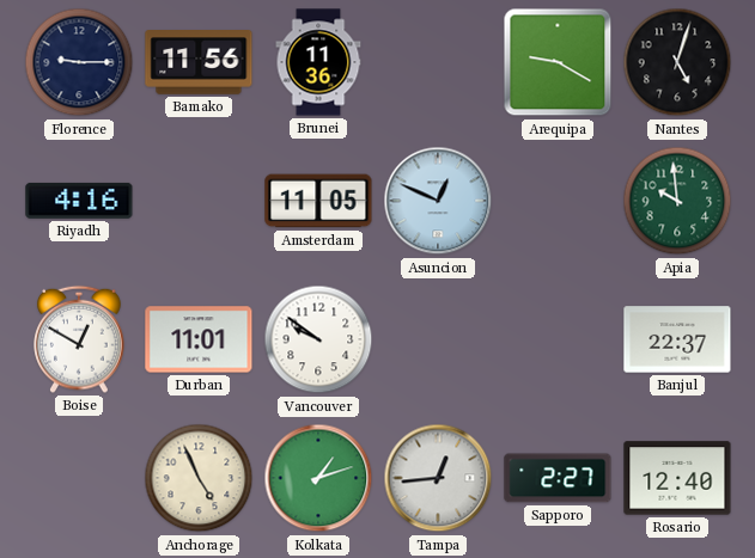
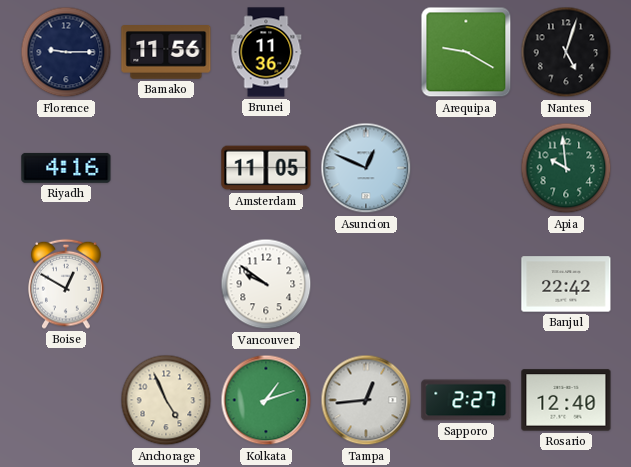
Durban: 11:01 -> none (199, 339)
Banjul: 22:37 -> 22:42 (566, 284)
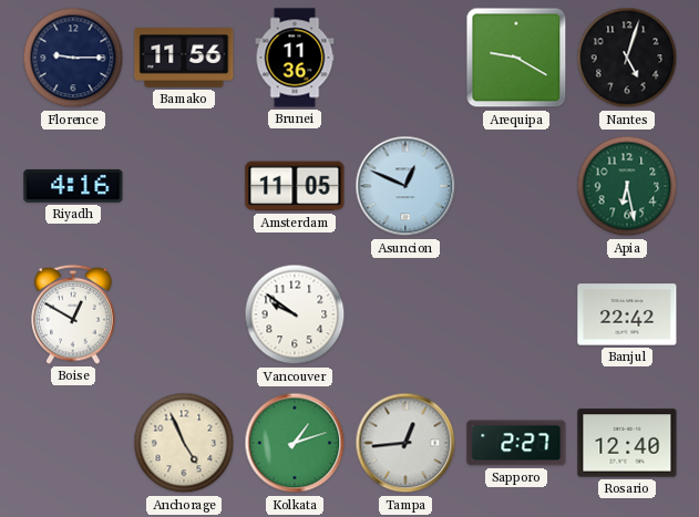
Apia: 9:59 -> 6:28 (627, 186)
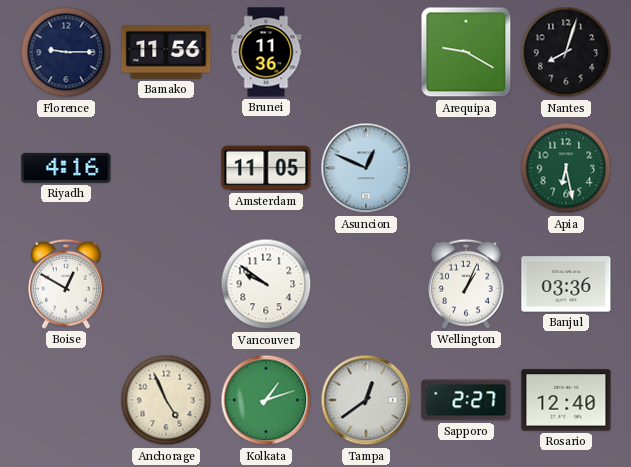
Nantes: 5:03 -> 8:03 (566, 52)
Wellington: none -> 1:04 (466, 284)
Banjul: 22:42 -> 03:36 (566, 284)
Tampa: 12:44 -> 12:39 (366, 400)
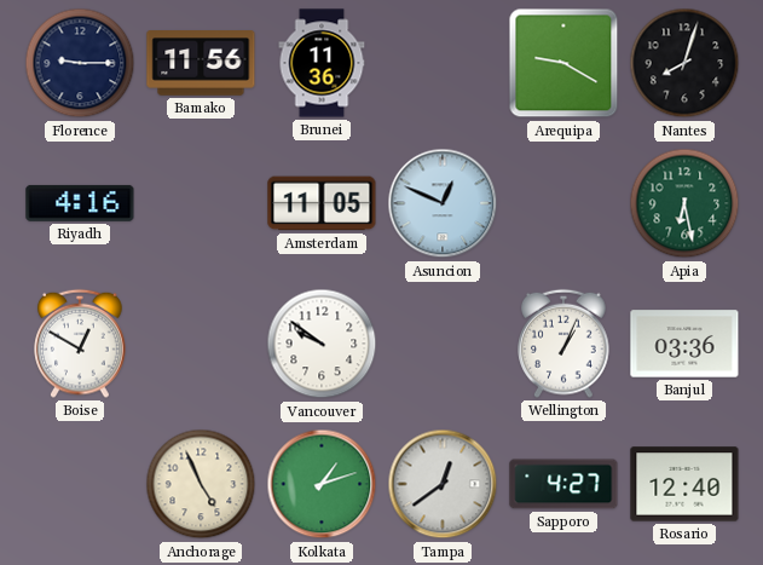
Sapporo: 2:27 -> 4:27 (563, 484)
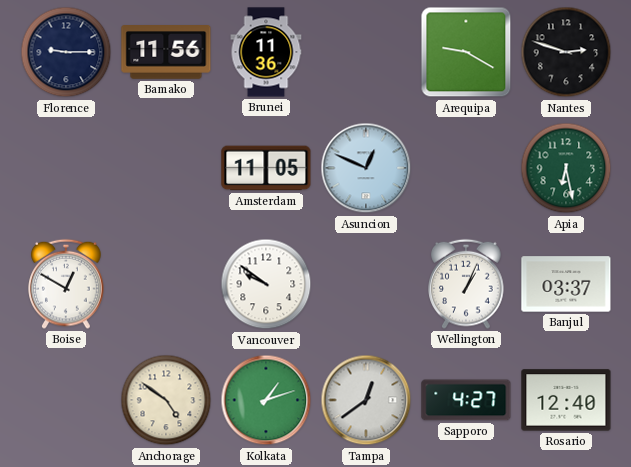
Nantes: 8:03 -> 2:48 (566, 52)
Riyadh: 4:16 -> none (80, 203)
Banjul: 03:36 -> 03:37 (566, 284)
Anchorage: 4:56 -> 4:51 (166, 400)
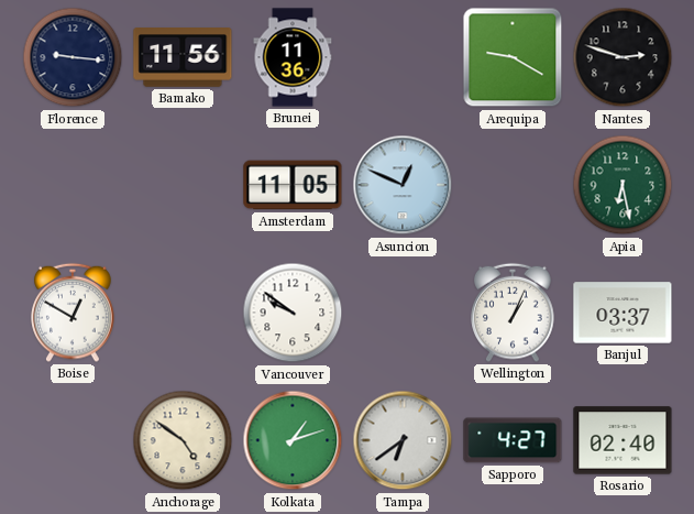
Florence: 9:15 -> 9:16 (73, 57)
Tampa: 12:39 -> 6:39 (403, 440)
Rosario: 12:40 -> 02:40 (623, 440)
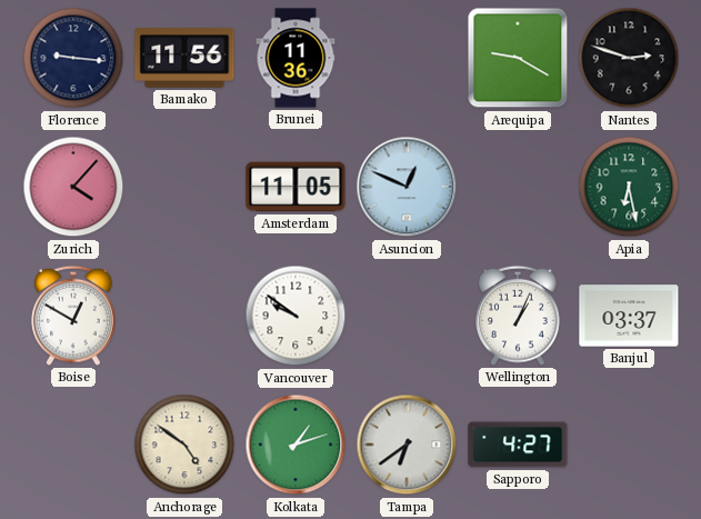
Zurich: none -> 4:07 (73, 187)
Rosario: 02:40 -> none (623, 440)
